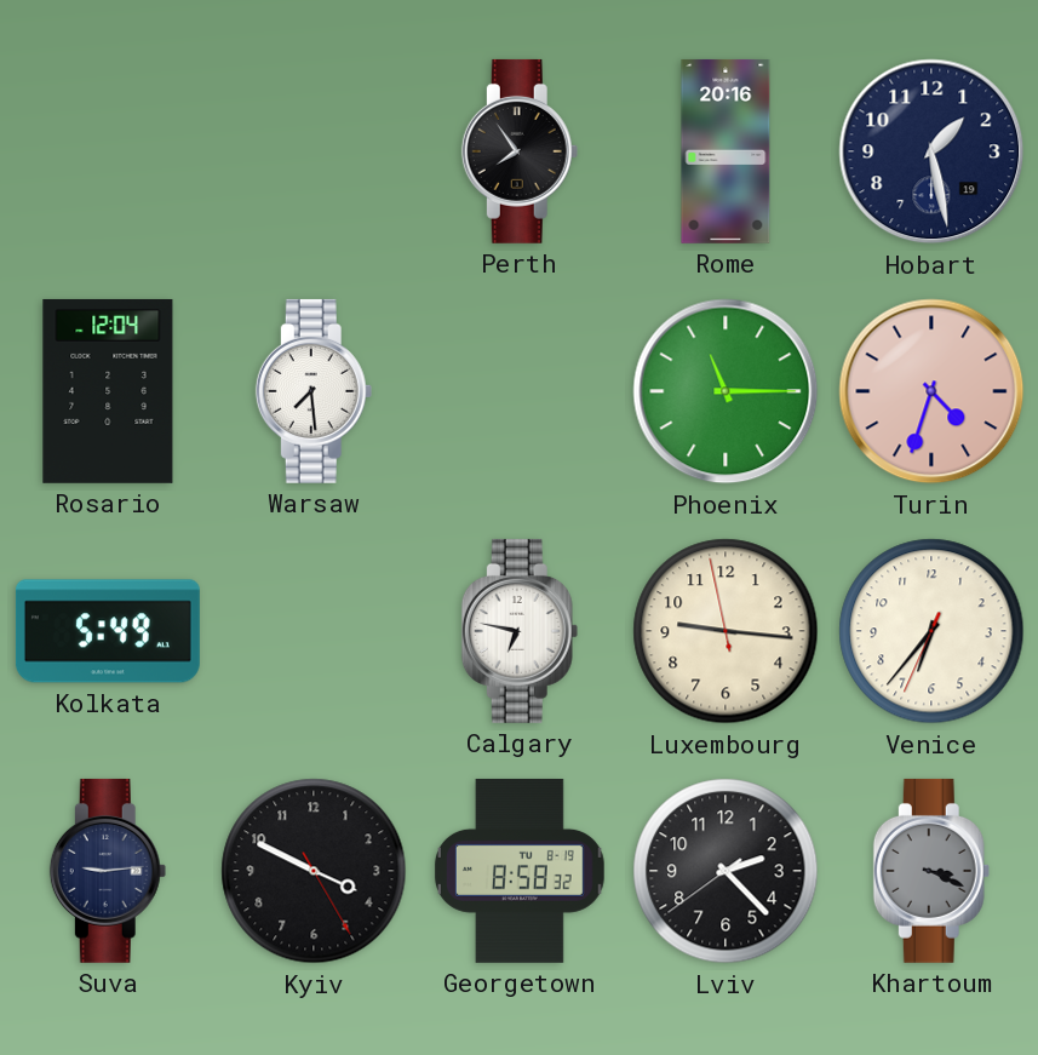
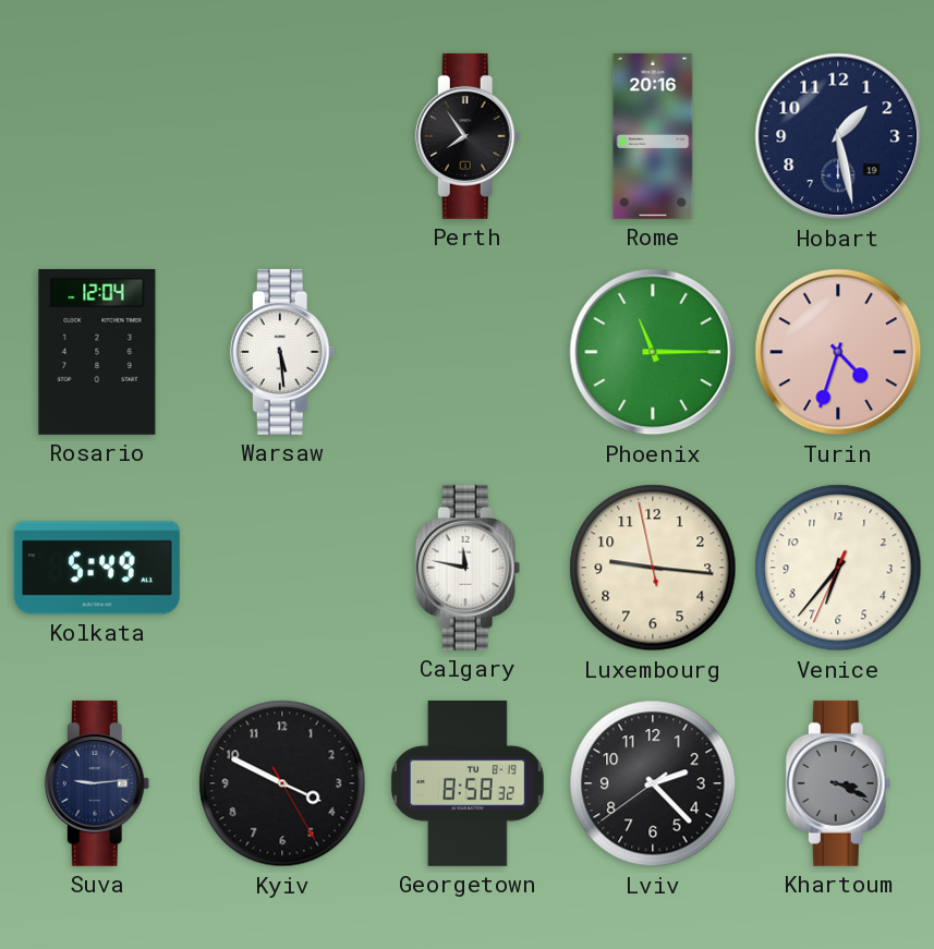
Warsaw: 7:29 -> 5:29 (282, 352)
Calgary: 6:47 -> 11:47 (468, 568)
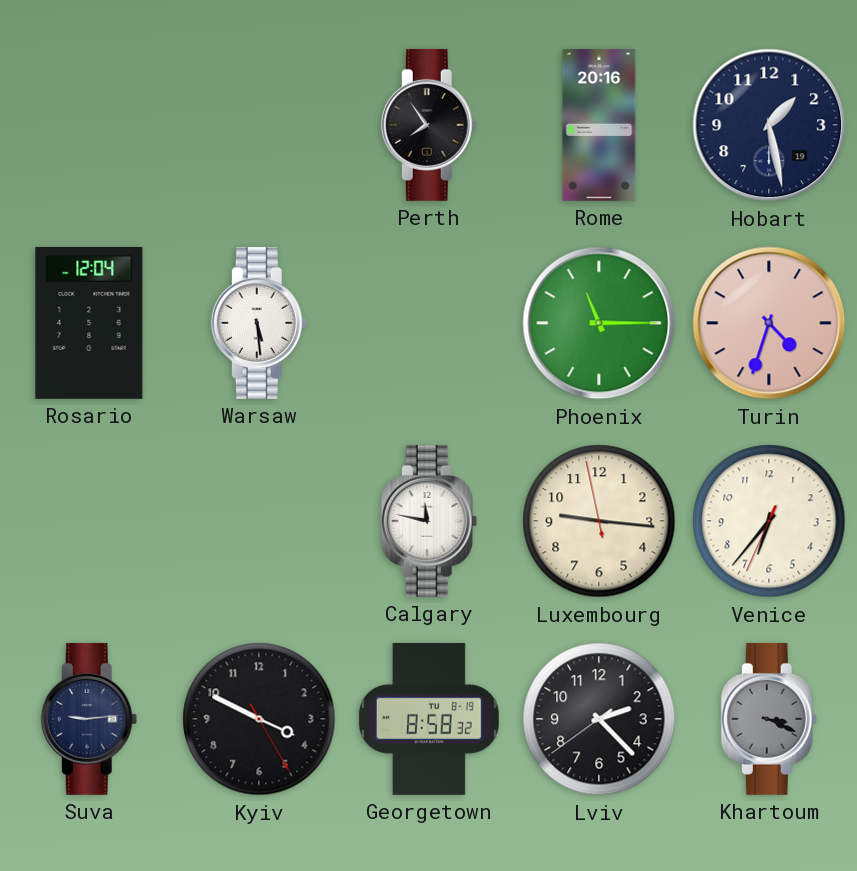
Kolkata: 5:49 -> none (97, 568)
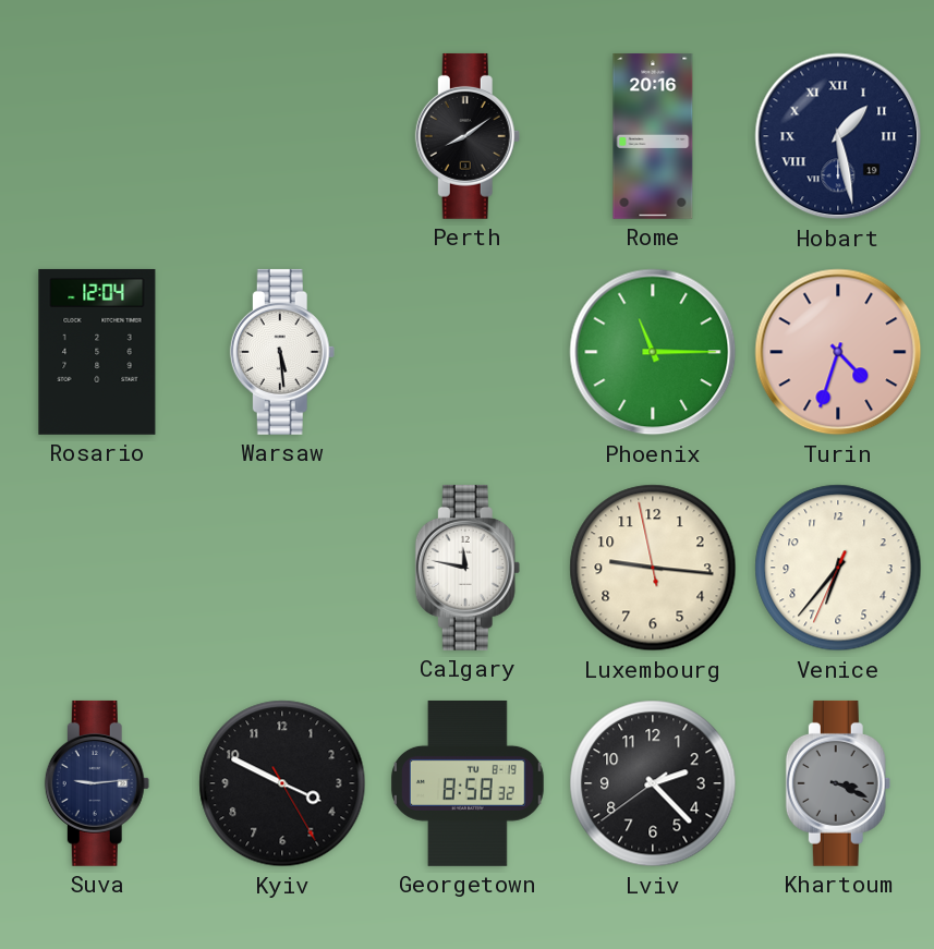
Perth: 7:54 -> 8:09 (468, 136)
Hobart numerals: Arabic -> Roman (838, 136)
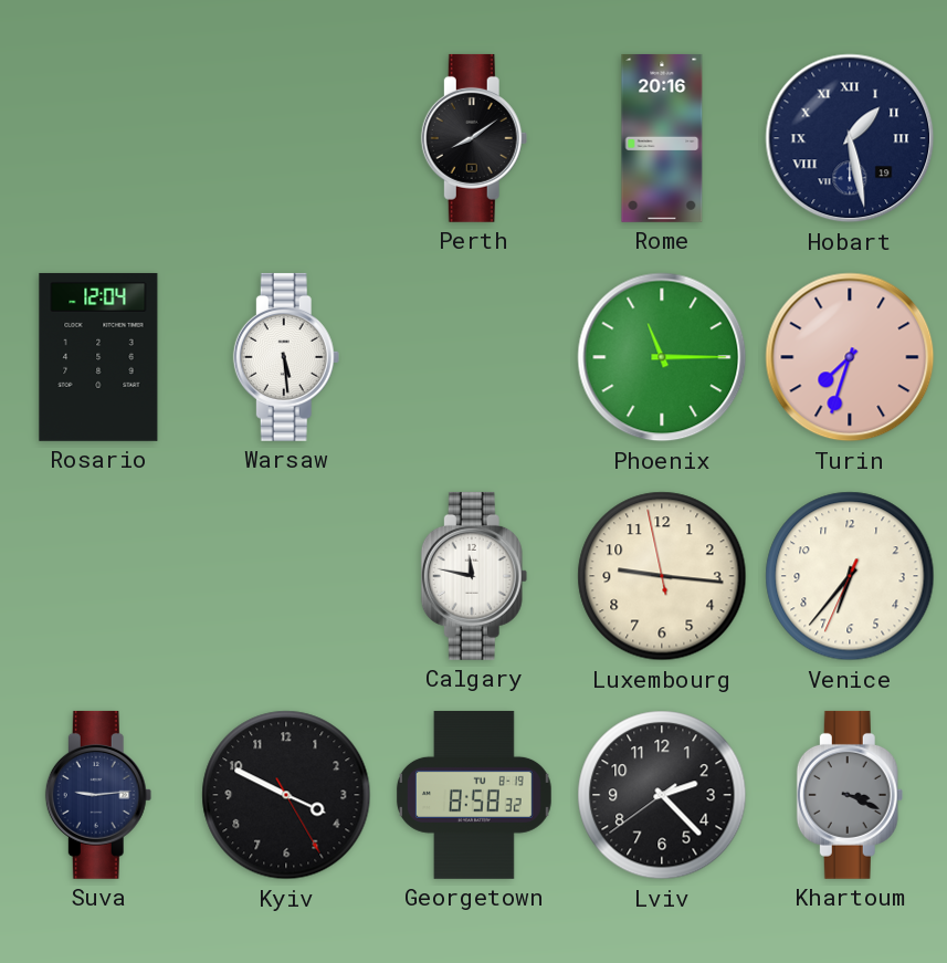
Turin: 4:33 -> 7:33 (850, 357)
